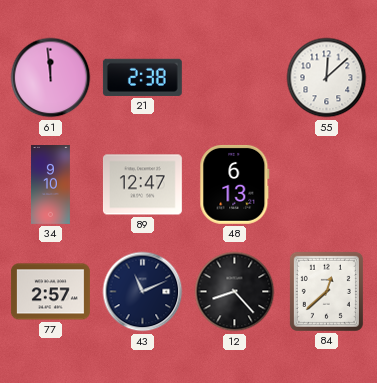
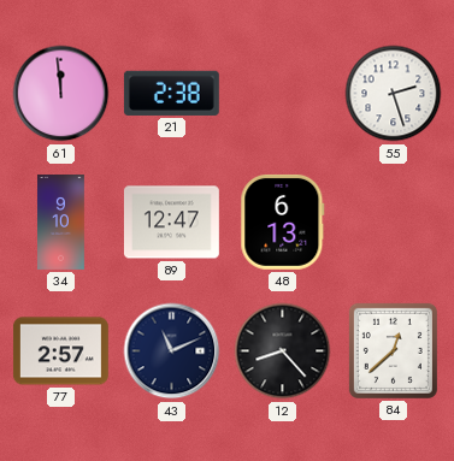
55: 12:08 -> 2:27 (394, 94)
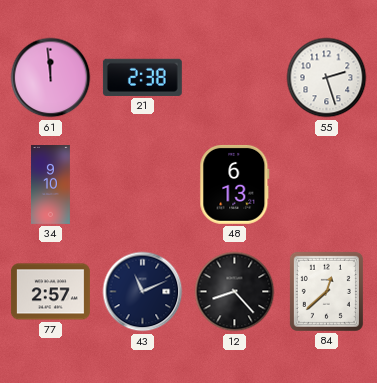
89: 12:47 -> none (171, 223)
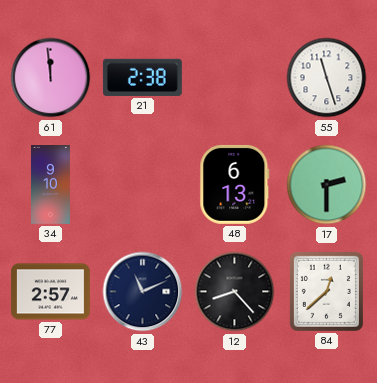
55: 2:27 -> 11:27 (327, 78)
17: none -> 2:30 (327, 185)
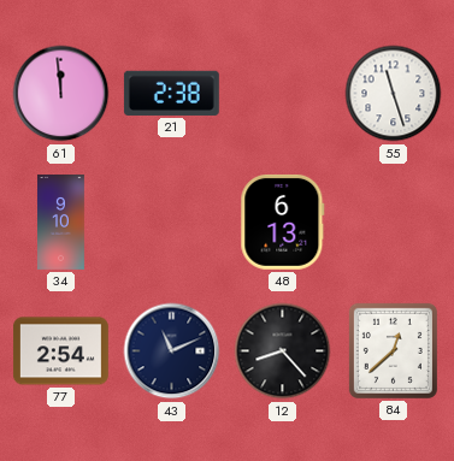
17: 2:30 -> none (327, 185)
77: 2:57 -> 2:54 (60, 351)
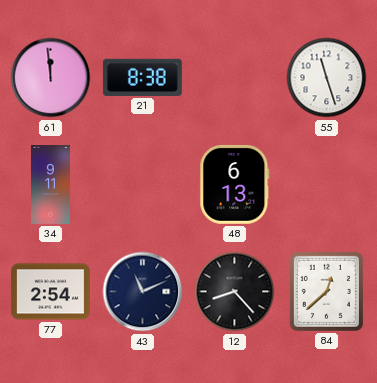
21: 2:38 -> 8:38 (142, 77)
34: 9:10 -> 9:11 (51, 185)
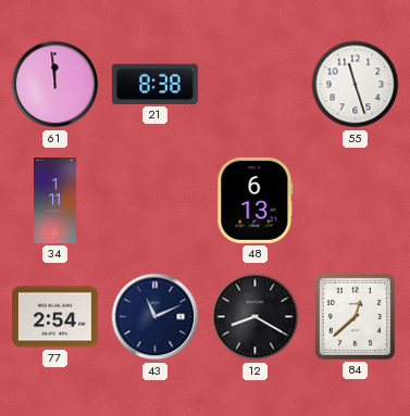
34: 9:11 -> 1:11 (55, 201)
12: 8:23 -> 8:20 (256, 317)
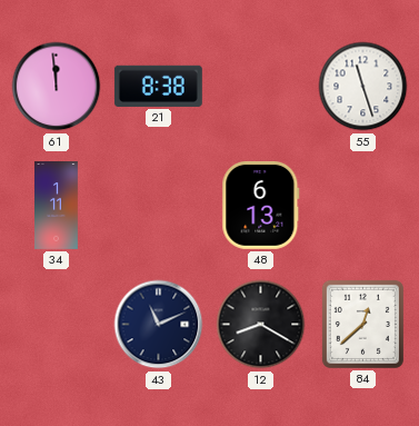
77: 2:54 -> none (54, 317)
